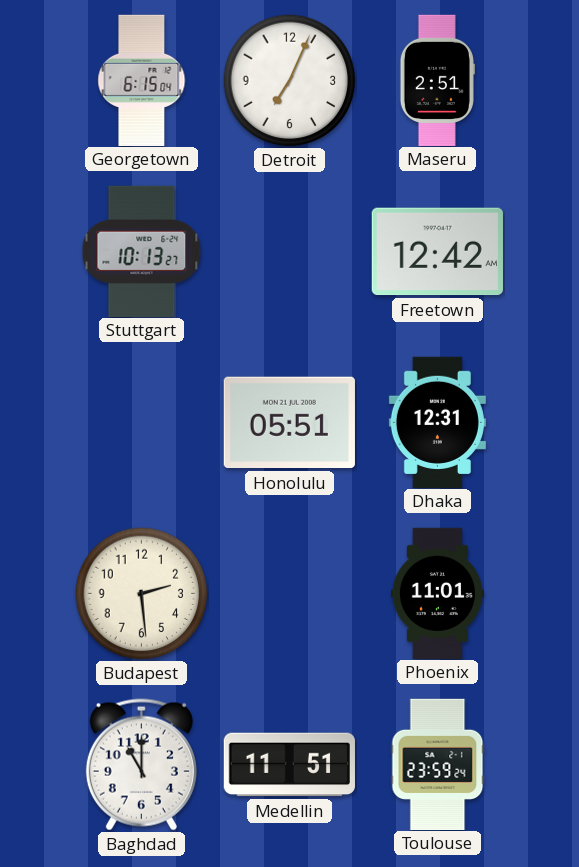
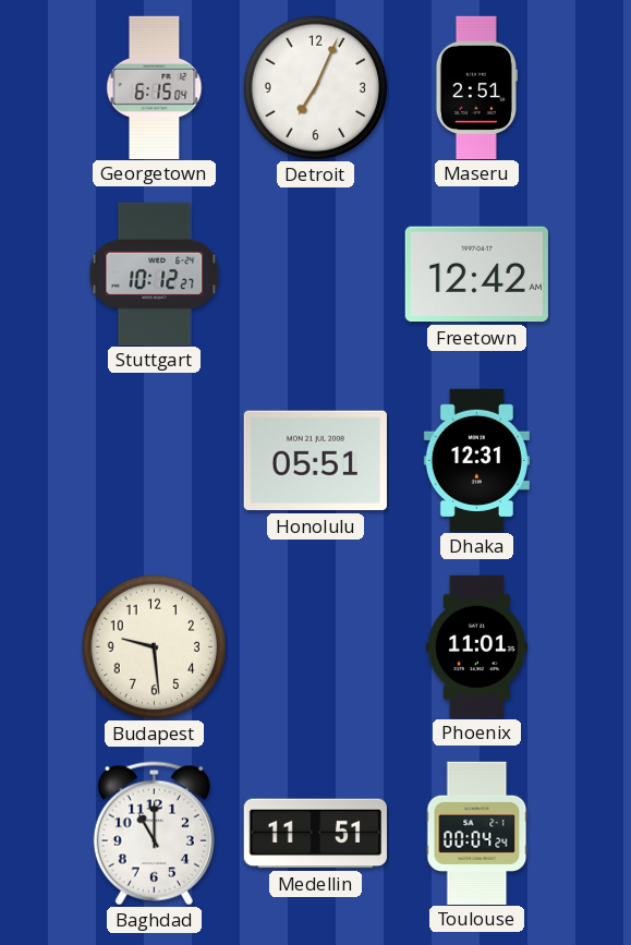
Stuttgart: 10:13 -> 10:12 (155, 274)
Budapest: 2:29 -> 9:29 (155, 647)
Toulouse: 23:59 -> 00:04 (477, 833)
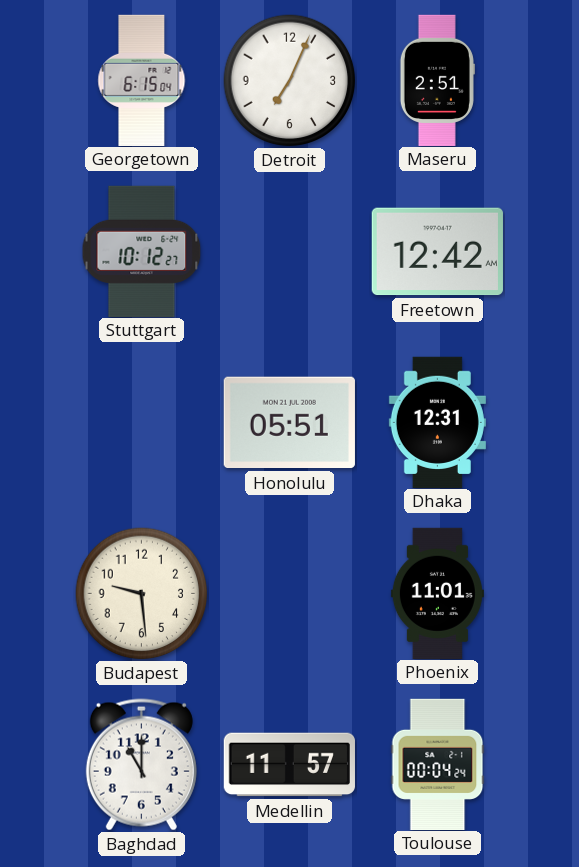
Medellin: 11:51 -> 11:57 (289, 765)
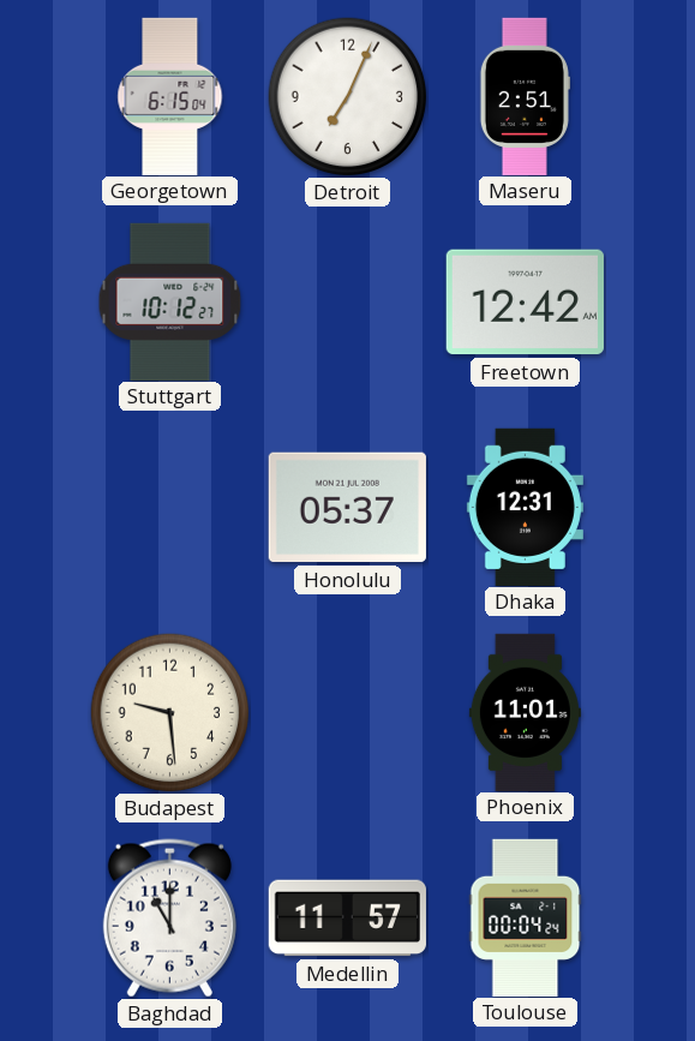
Honolulu: 05:51 -> 05:37 (347, 508)
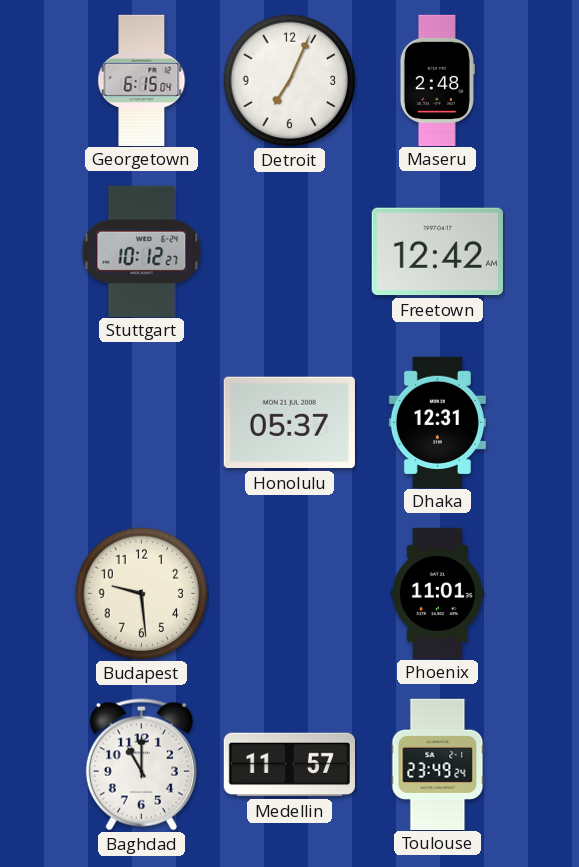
Maseru: 2:51 -> 2:48 (437, 80)
Toulouse: 00:04 -> 23:49 (438, 764)
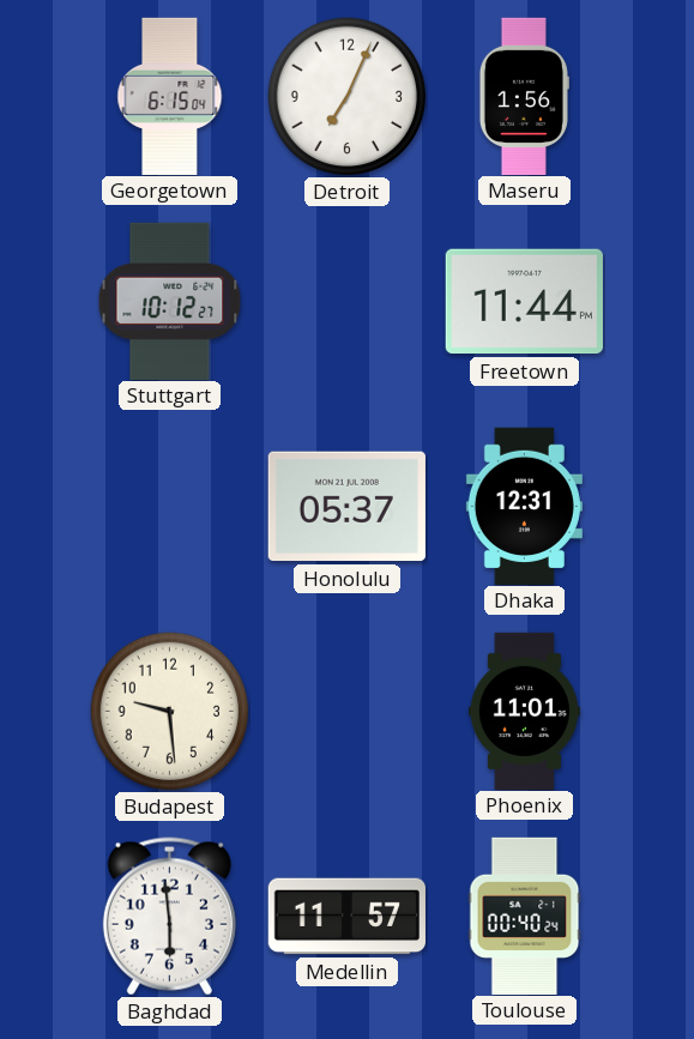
Maseru: 2:48 -> 1:56 (524, 96)
Freetown: 12:42 -> 11:44 (524, 302)
Baghdad: 11:00 -> 5:59 (169, 917)
Toulouse: 23:49 -> 00:40 (525, 916)
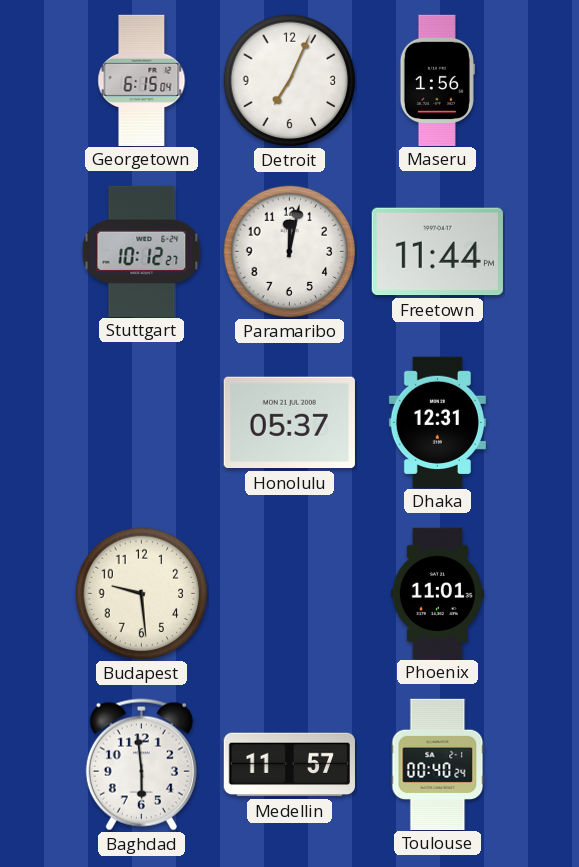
Paramaribo: none -> 12:02 (290, 252)
